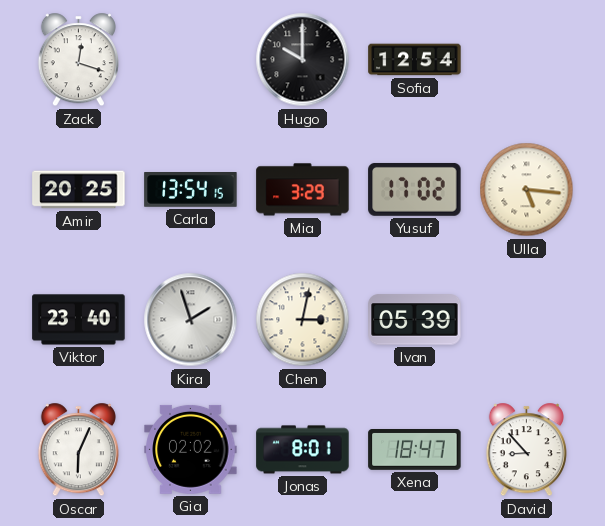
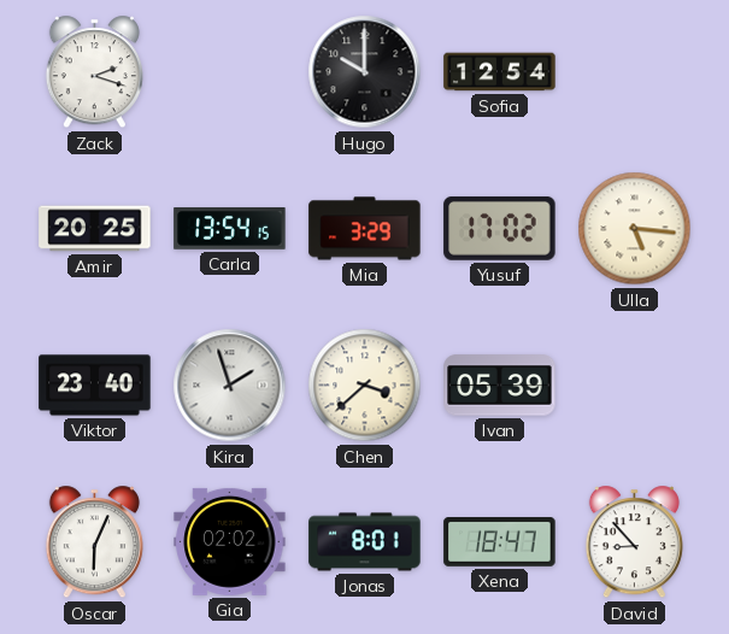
Zack: 12:18 -> 2:18 (94, 72)
Chen: 3:02 -> 3:38 (365, 386)
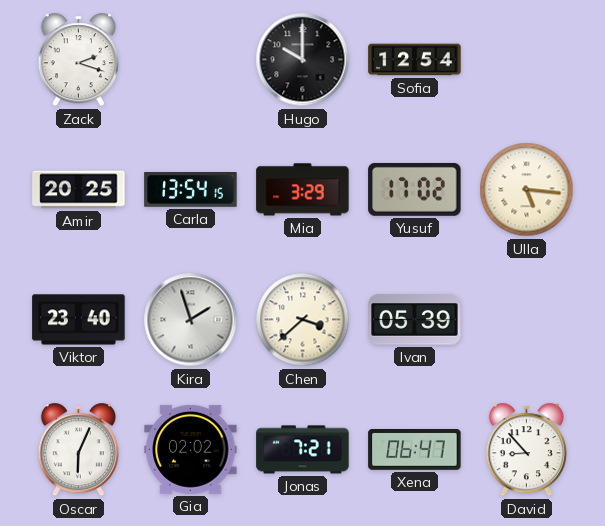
Jonas: 8:01 -> 7:21 (303, 450)
Xena: 18:47 -> 06:47 (415, 450)
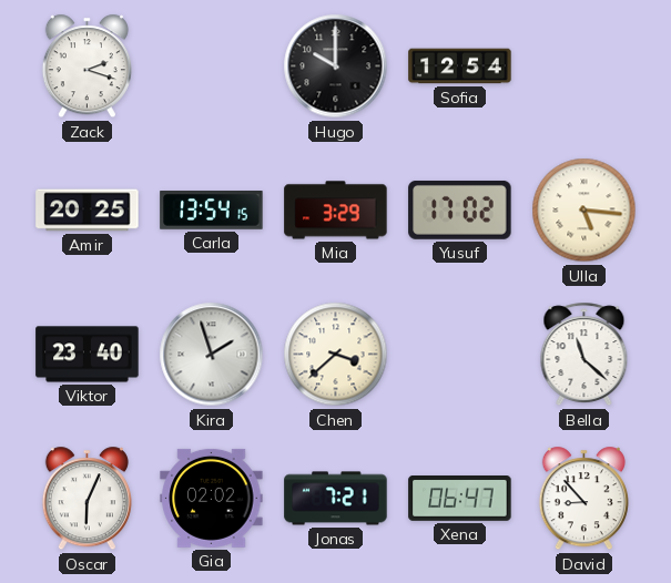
Ivan: 05:39 -> none (415, 320)
Bella: none -> 11:22 (584, 355)
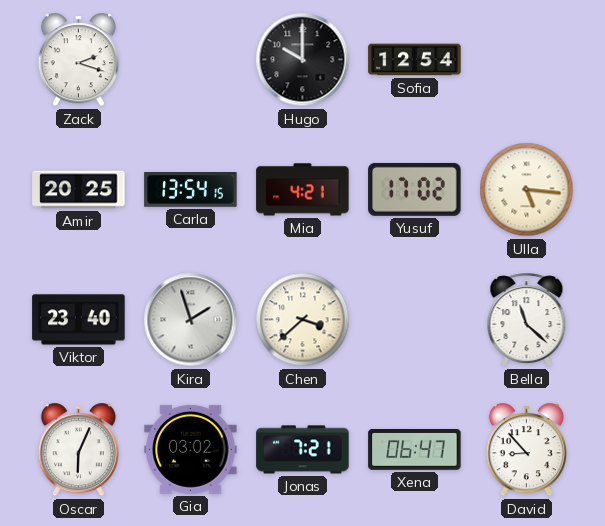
Mia: 3:29 -> 4:21 (303, 190)
Gia: 02:02 -> 03:02 (191, 449)
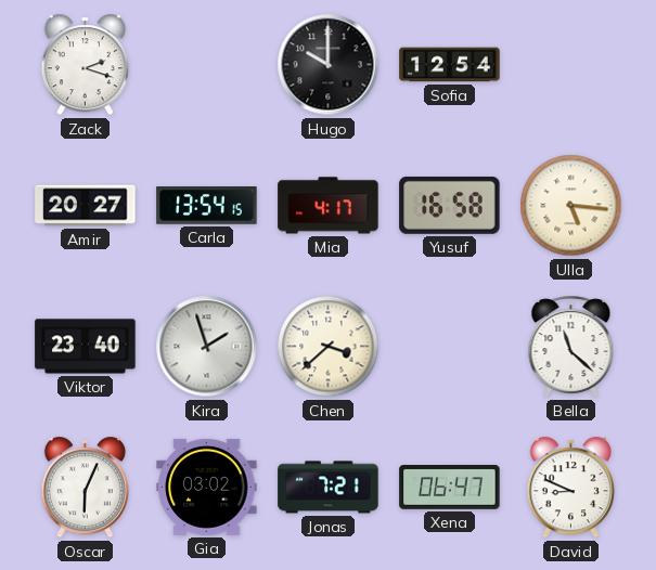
Amir: 20:25 -> 20:27 (86, 206)
Mia: 4:21 -> 4:17 (329, 206)
Yusuf: 17:02 -> 16:58 (450, 205)
David: 8:53 -> 8:49 (570, 488)
